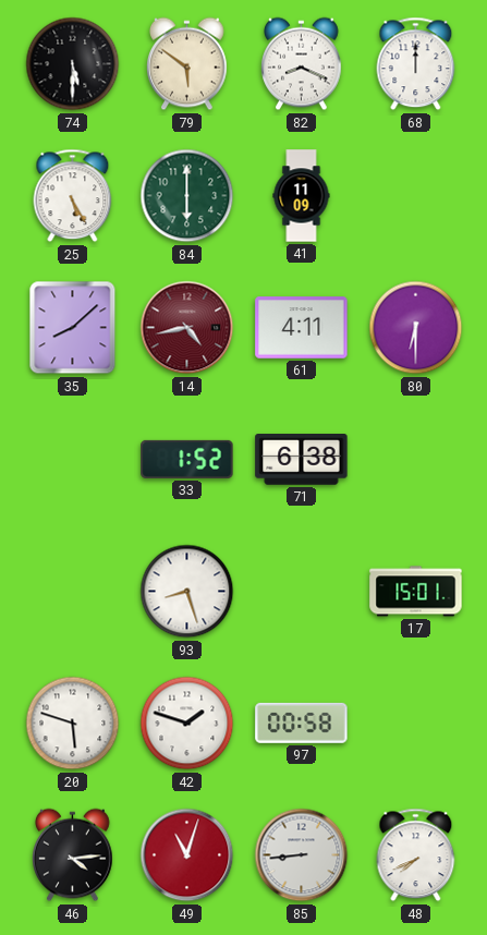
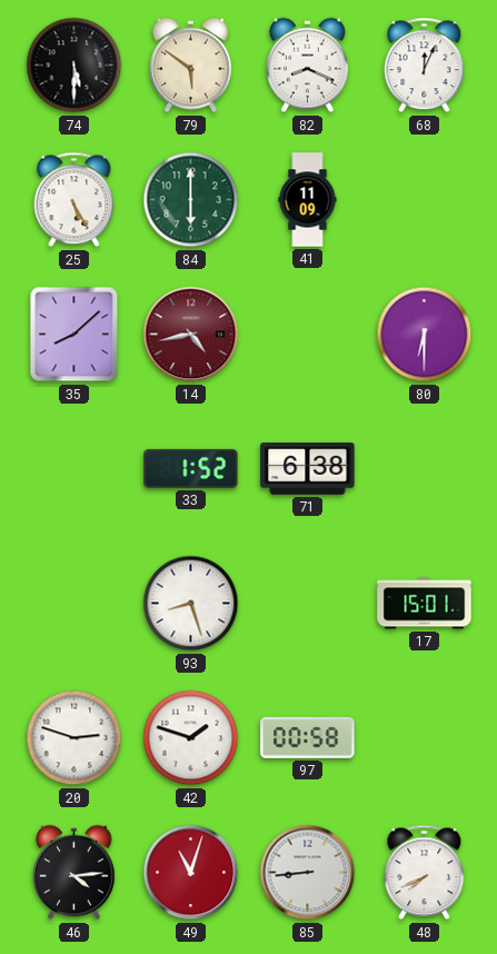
68: 12:00 -> 12:04 (425, 66)
61: 4:11 -> none (302, 328)
20: 5:48 -> 2:48 (74, 738)
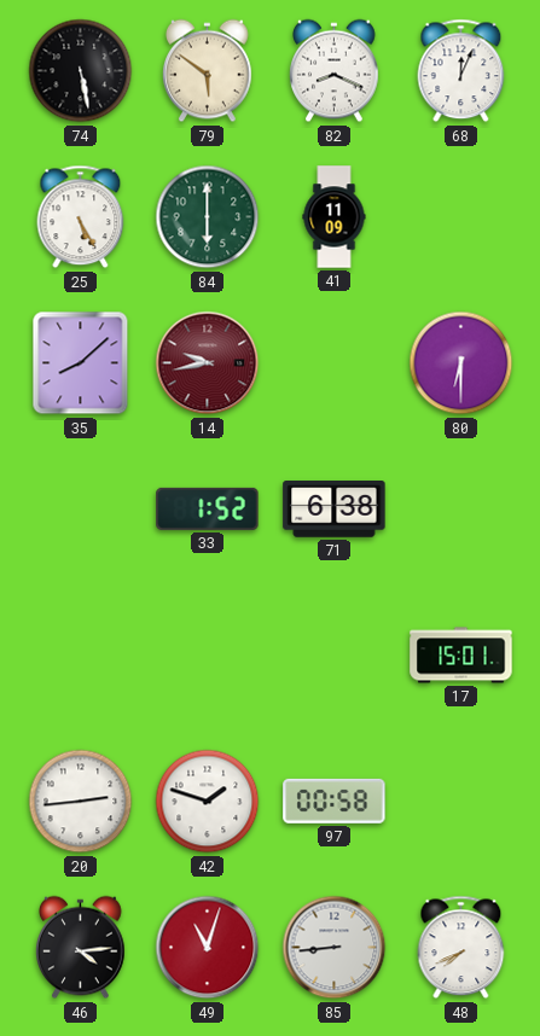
74: 5:30 -> 5:28 (81, 71)
14: 4:43 -> 9:43 (208, 363)
93: 8:27 -> none (191, 604)
20: 2:48 -> 2:44 (81, 802)
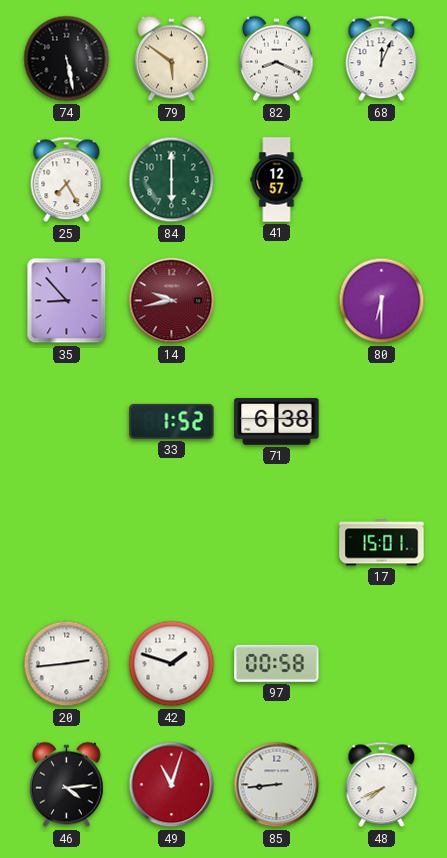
25: 5:25 -> 7:25 (67, 180)
41: 11:09 -> 12:57 (277, 180)
35: 8:08 -> 8:53 (67, 301)
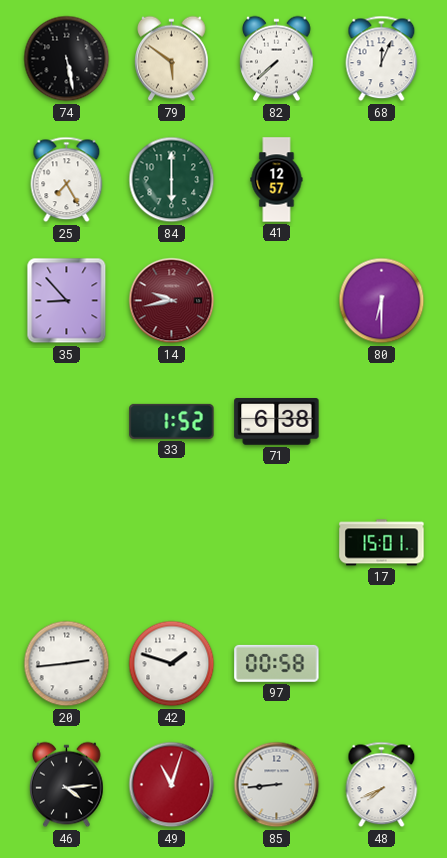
82: 8:19 -> 7:38 (277, 59)
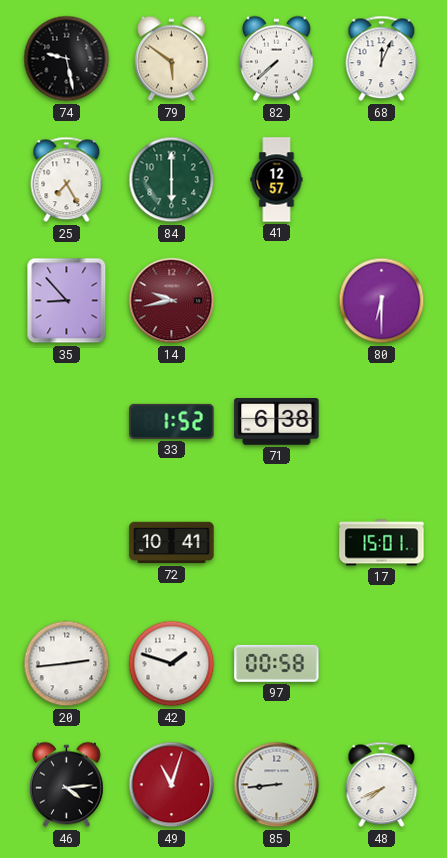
74: 5:28 -> 9:28 (67, 59)
72: none -> 10:41 (172, 543)
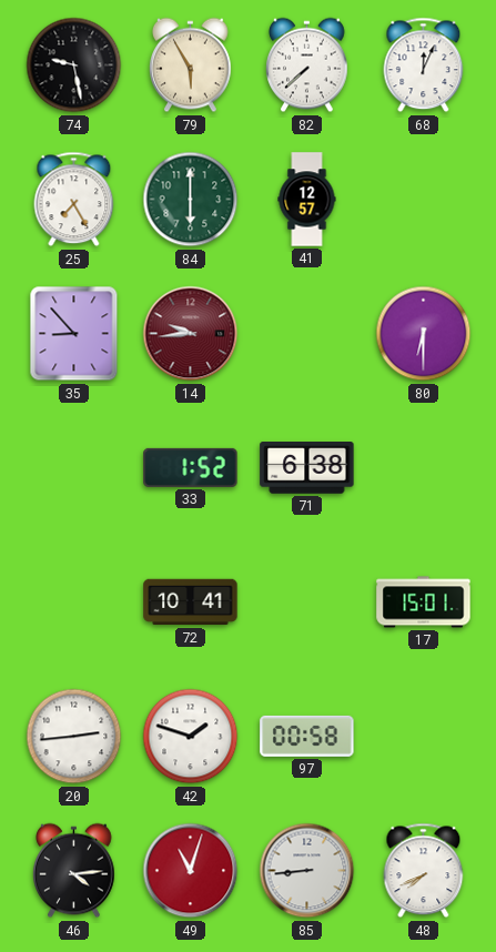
79: 5:51 -> 5:55 (191, 65)
14: 9:43 -> 9:44 (191, 334)
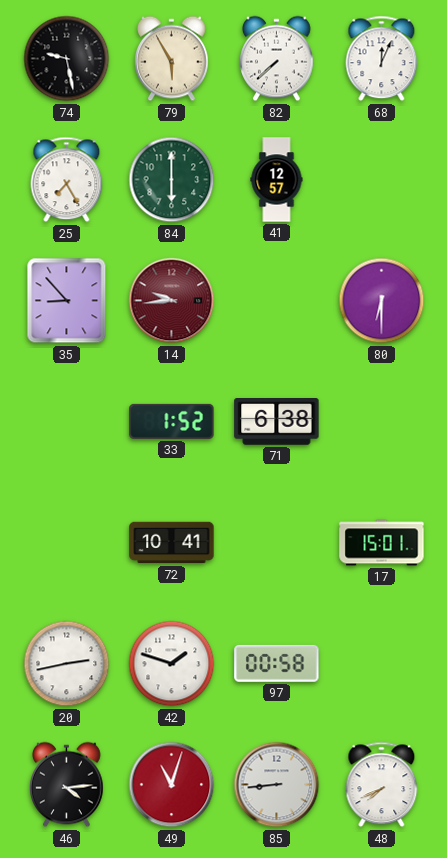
20: 2:44 -> 2:43 (67, 664)
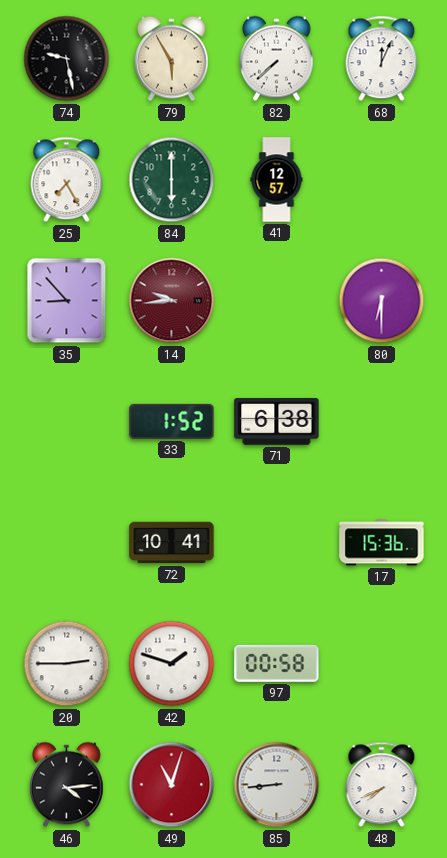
17: 15:01 -> 15:36 (382, 543)
20: 2:43 -> 2:45 (67, 664)
